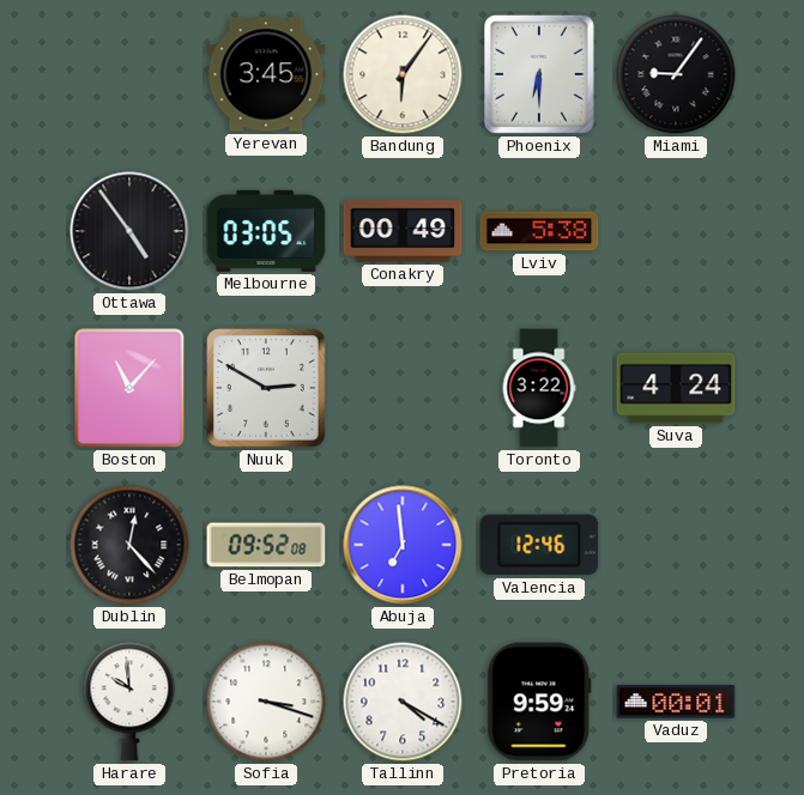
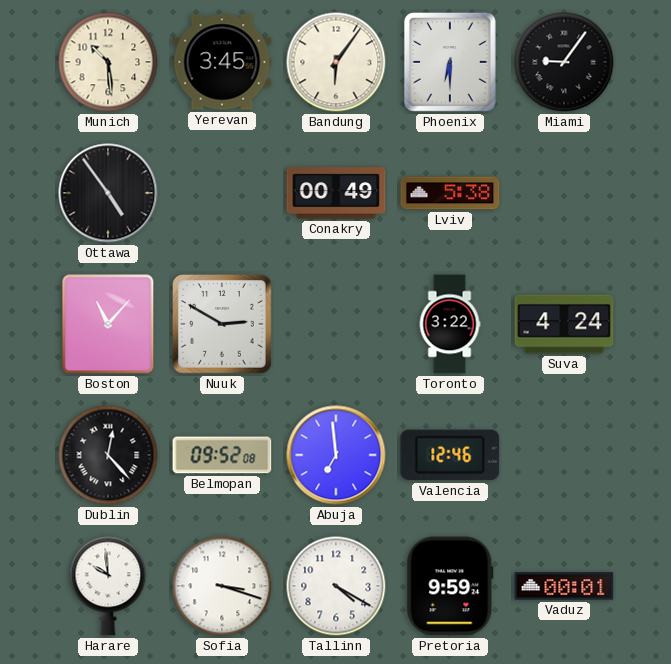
Munich: none -> 10:29 (108, 62)
Melbourne: 03:05 -> none (266, 231)
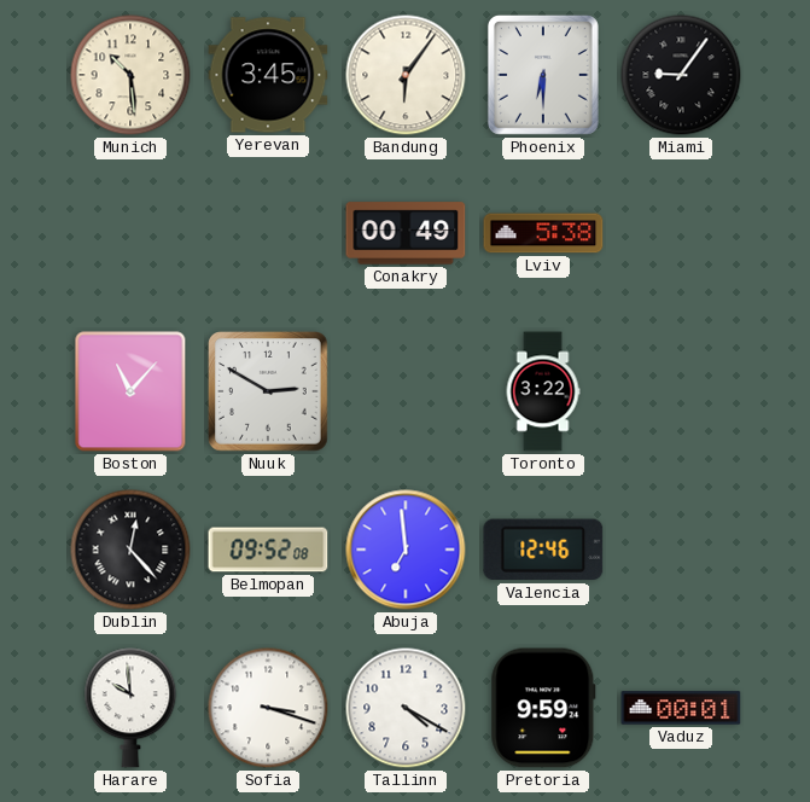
Ottawa: 4:54 -> none (108, 193)
Suva: 4:24 -> none (564, 324)
